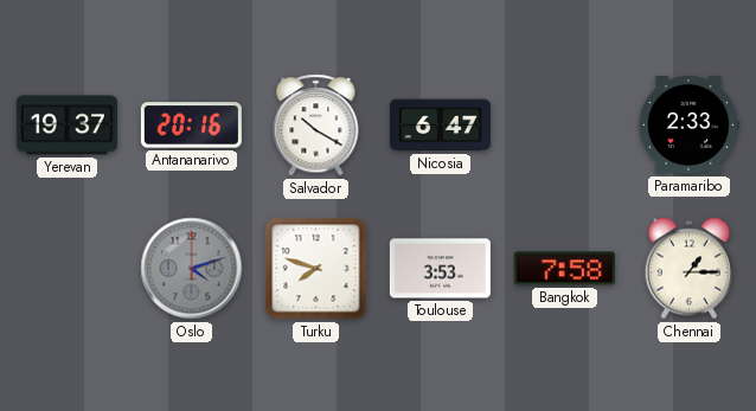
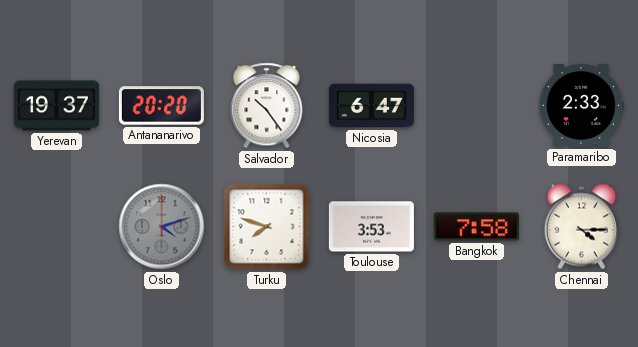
Antananarivo: 20:16 -> 20:20 (161, 106)
Salvador: 10:20 -> 10:24 (267, 106)
Chennai: 1:15 -> 4:15 (581, 227)
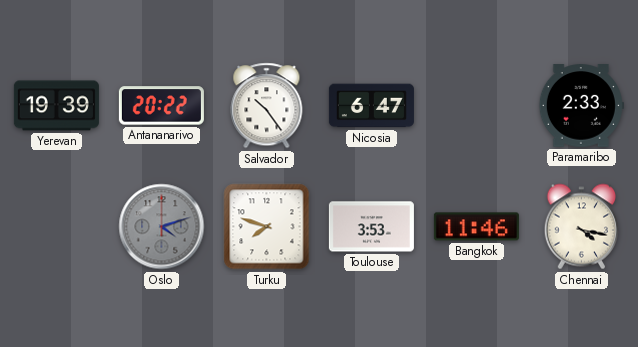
Yerevan: 19:37 -> 19:39 (56, 106)
Antananarivo: 20:20 -> 20:22 (161, 106)
Bangkok: 7:58 -> 11:46 (476, 227)
Chennai: 4:15 -> 4:17 (581, 227)
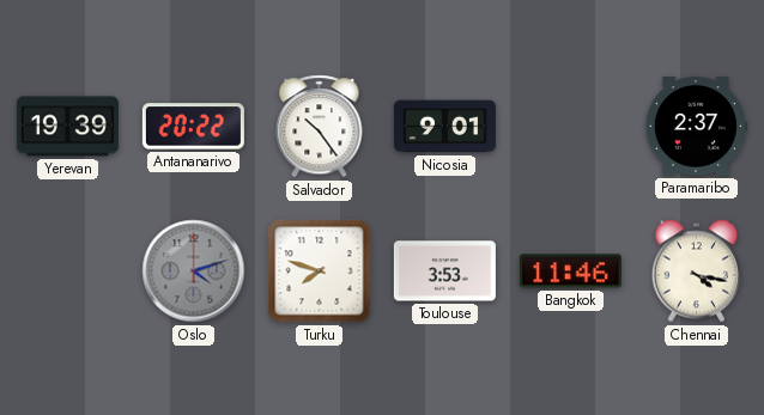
Nicosia: 6:47 -> 9:01 (444, 127)
Paramaribo: 2:33 -> 2:37 (696, 127)
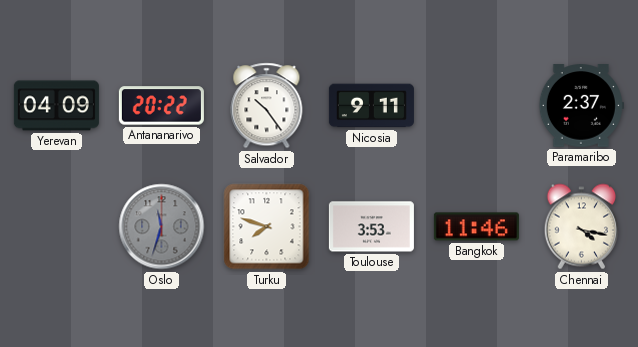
Yerevan: 19:39 -> 04:09 (56, 106)
Nicosia: 9:01 -> 9:11 (371, 106)
Oslo: 4:12 -> 11:33 (162, 227)
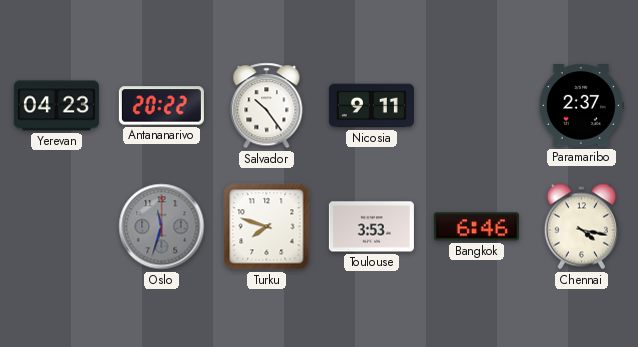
Yerevan: 04:09 -> 04:23 (56, 106)
Bangkok: 11:46 -> 6:46 (476, 227)
